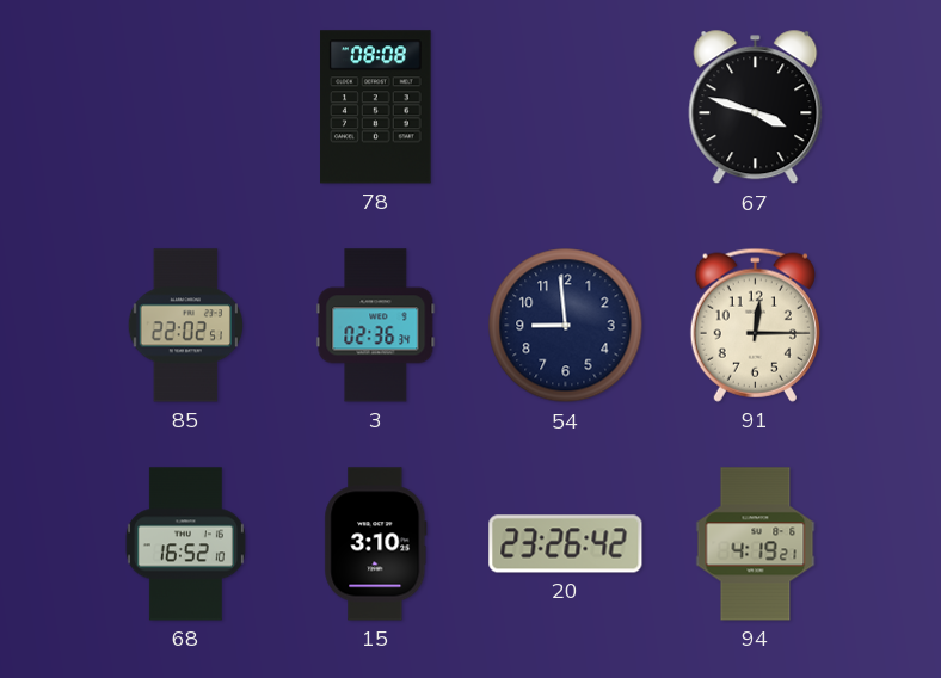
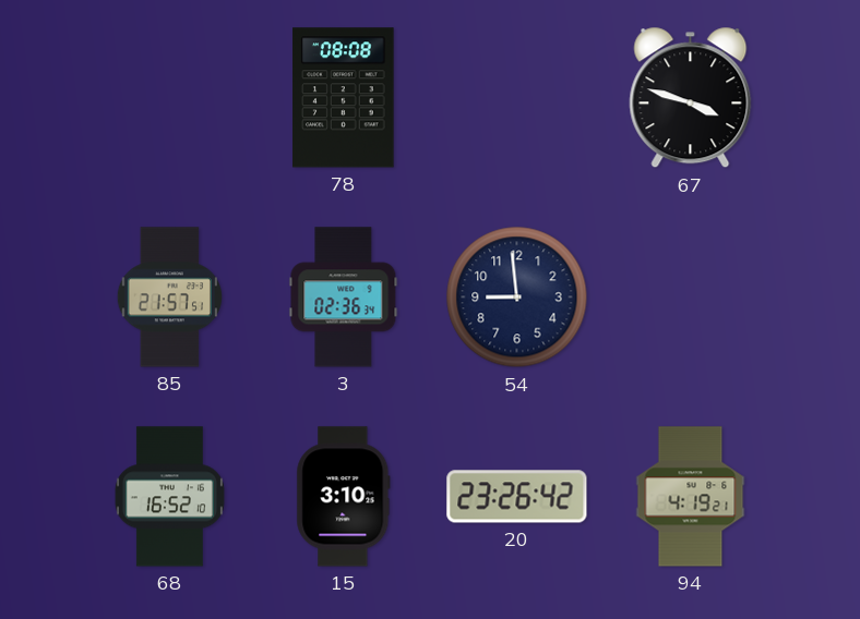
85: 22:02 -> 21:57 (169, 298)
91: 12:15 -> none (755, 325)
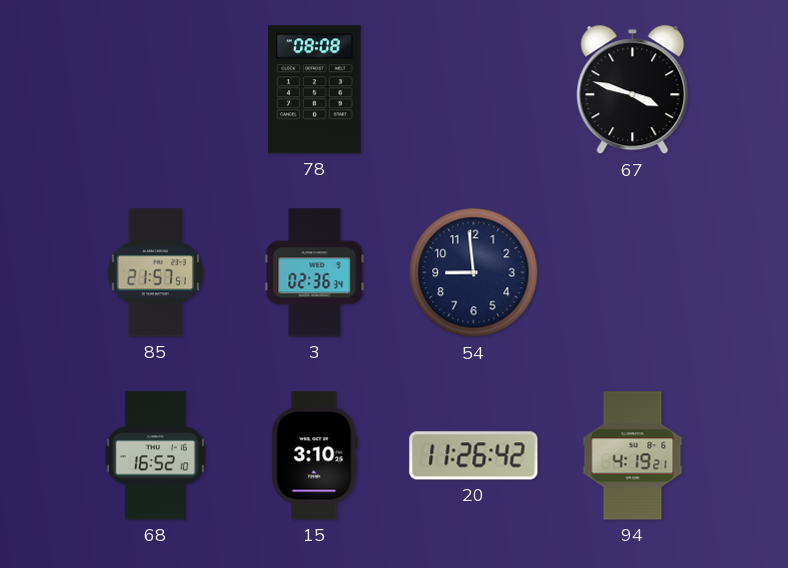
20: 23:26 -> 11:26 (474, 456)
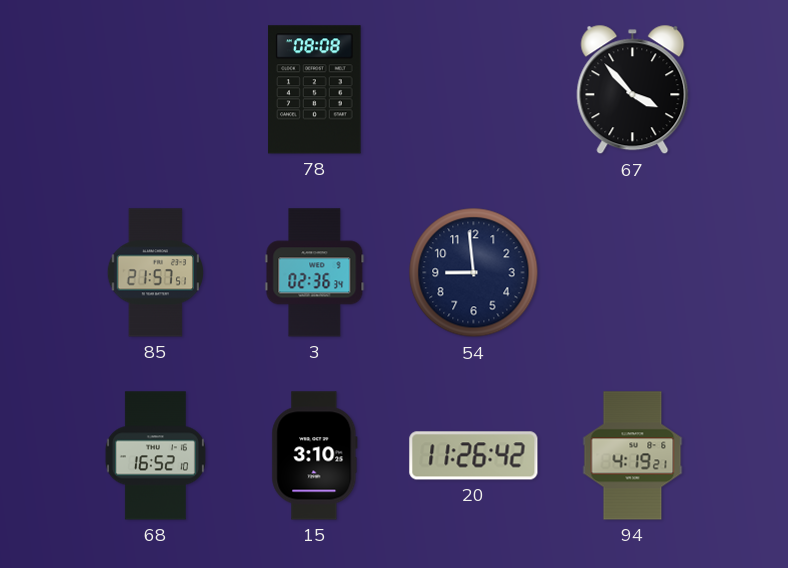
67: 3:48 -> 3:53 (633, 90)
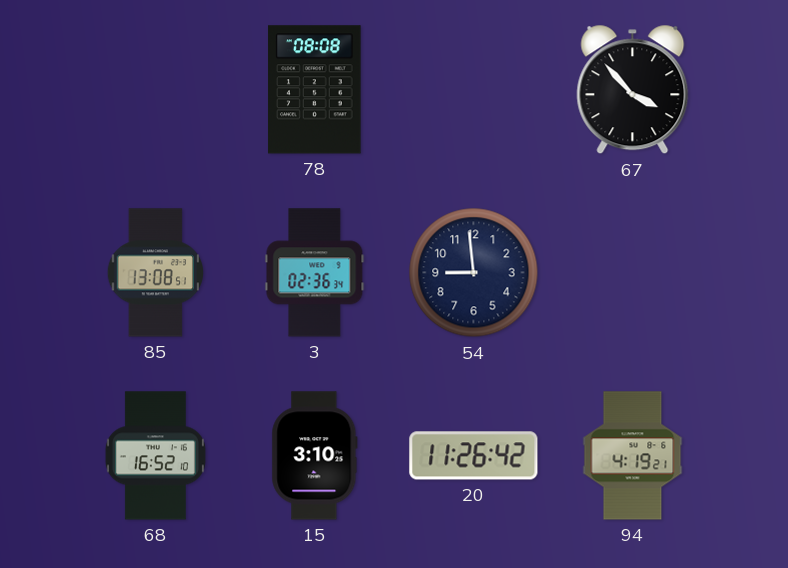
85: 21:57 -> 13:08 (155, 273)
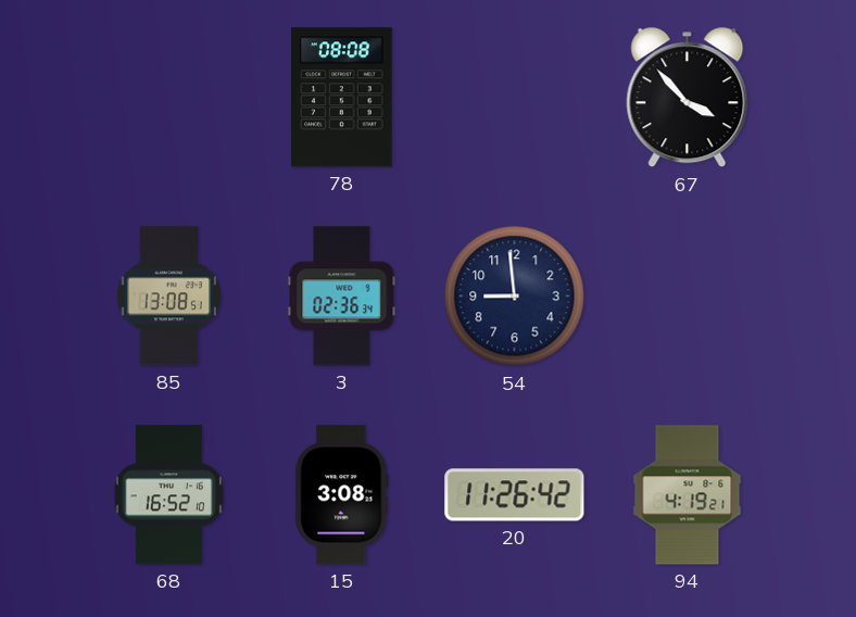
15: 3:10 -> 3:08 (342, 495)
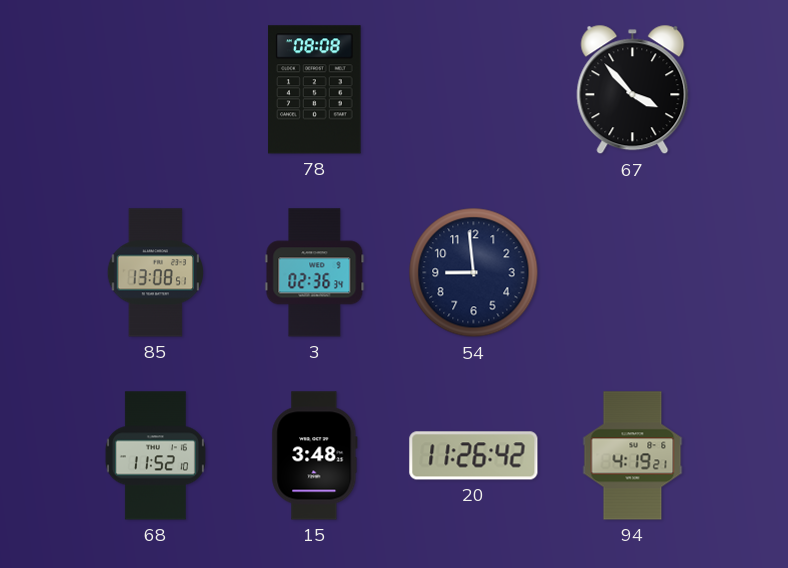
68: 16:52 -> 11:52 (155, 456)
15: 3:08 -> 3:48 (315, 456)
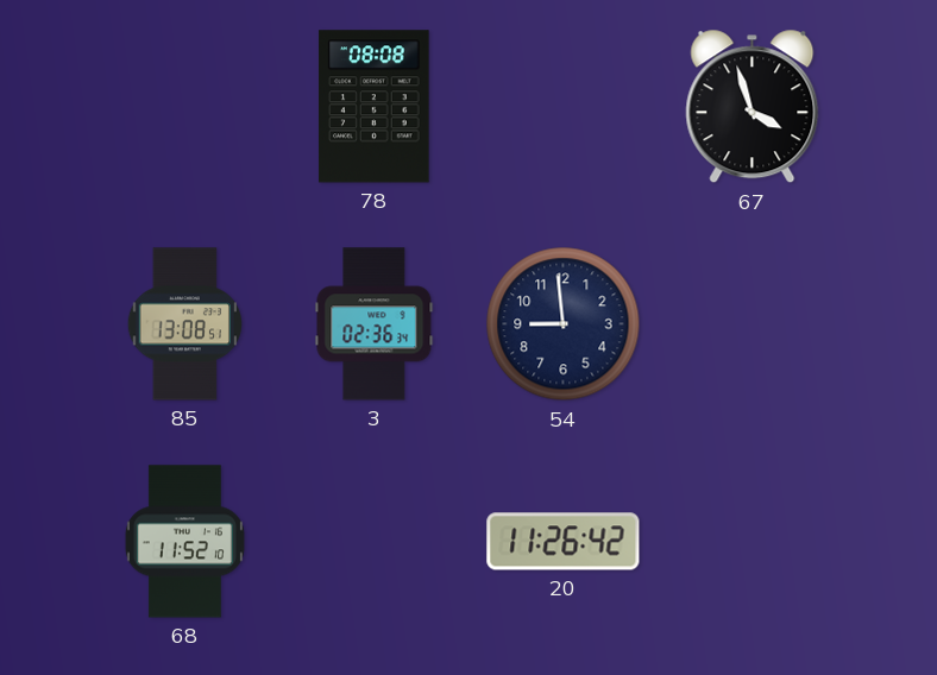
67: 3:53 -> 3:57 (753, 107)
15: 3:48 -> none (315, 456)
94: 4:19 -> none (633, 456)
